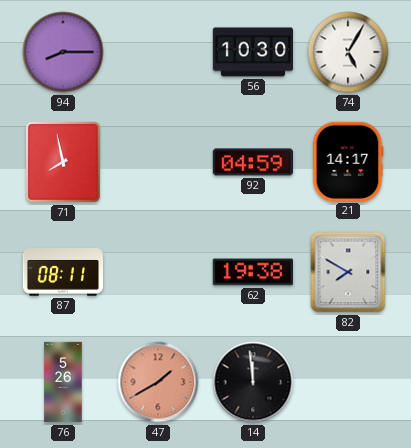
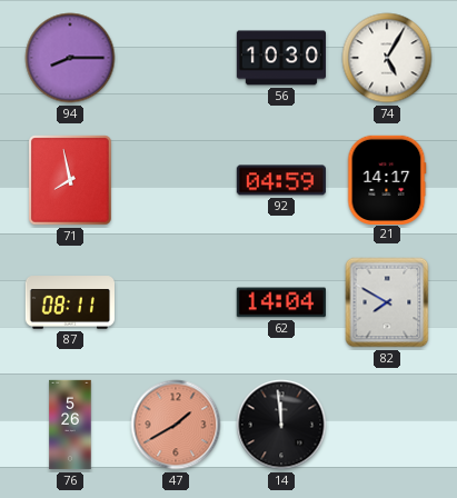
62: 19:38 -> 14:04 (281, 302)
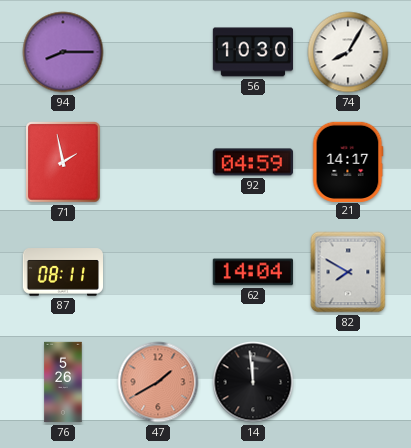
74: 5:05 -> 8:05 (348, 52)
71: 7:58 -> 1:58 (63, 162)
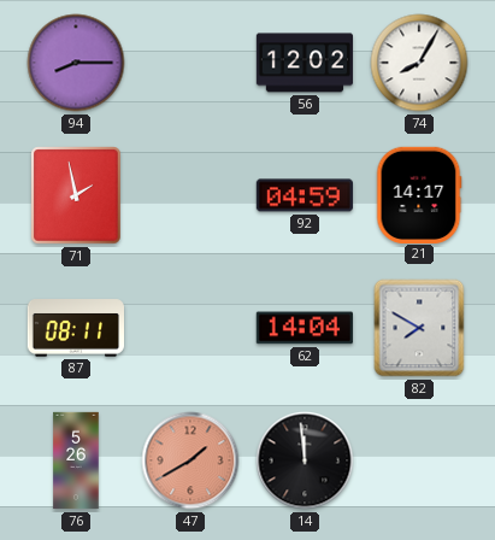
56: 10:30 -> 12:02 (304, 63)
